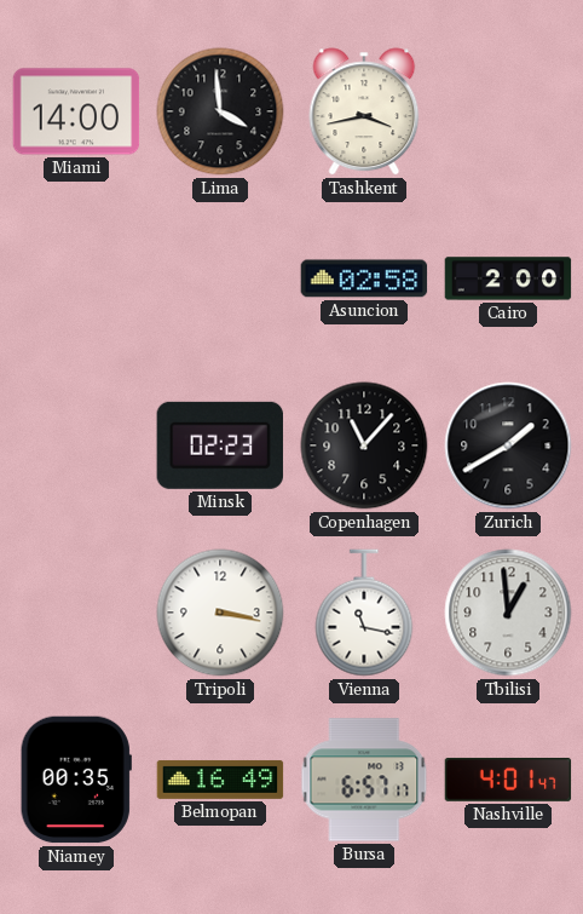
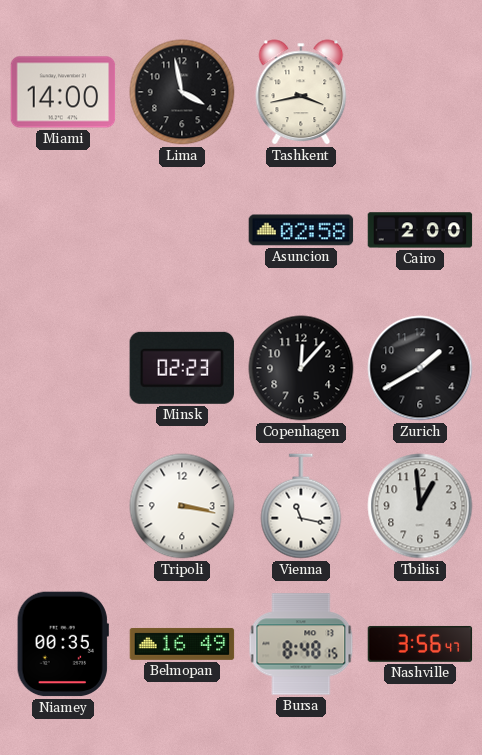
Lima: 3:59 -> 3:58 (182, 92)
Copenhagen: 11:07 -> 12:07 (301, 368)
Bursa: 6:57 -> 8:48 (301, 644)
Nashville: 4:01 -> 3:56 (420, 644)
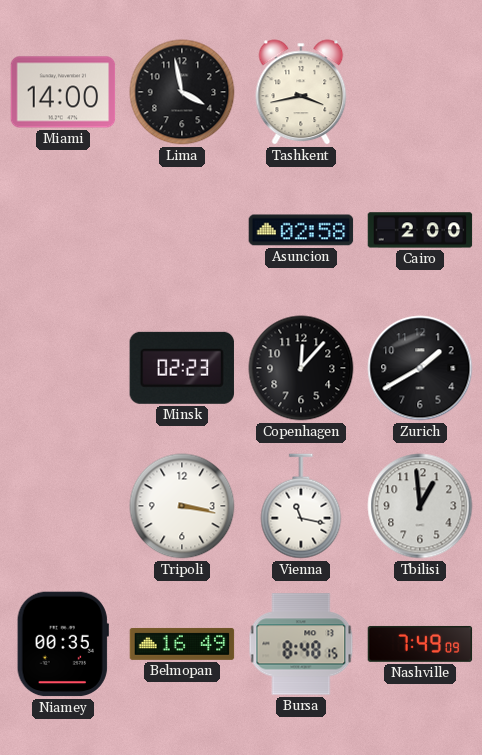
Nashville: 3:56 -> 7:49 (420, 644)
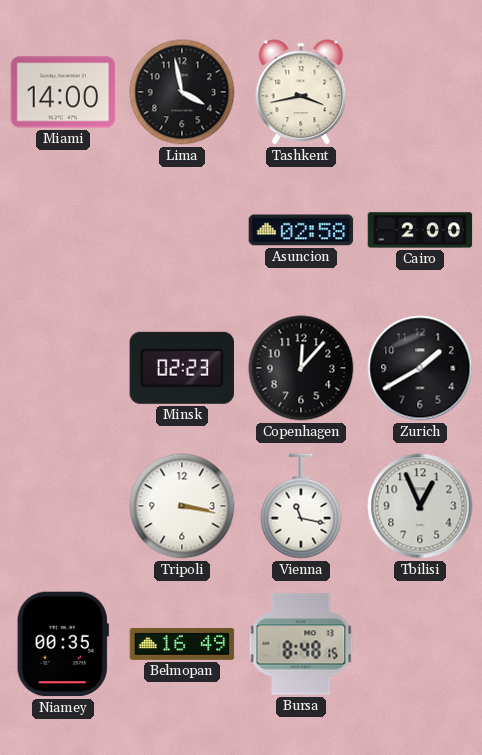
Tbilisi: 12:59 -> 12:56 (420, 506)
Nashville: 7:49 -> none (420, 644)
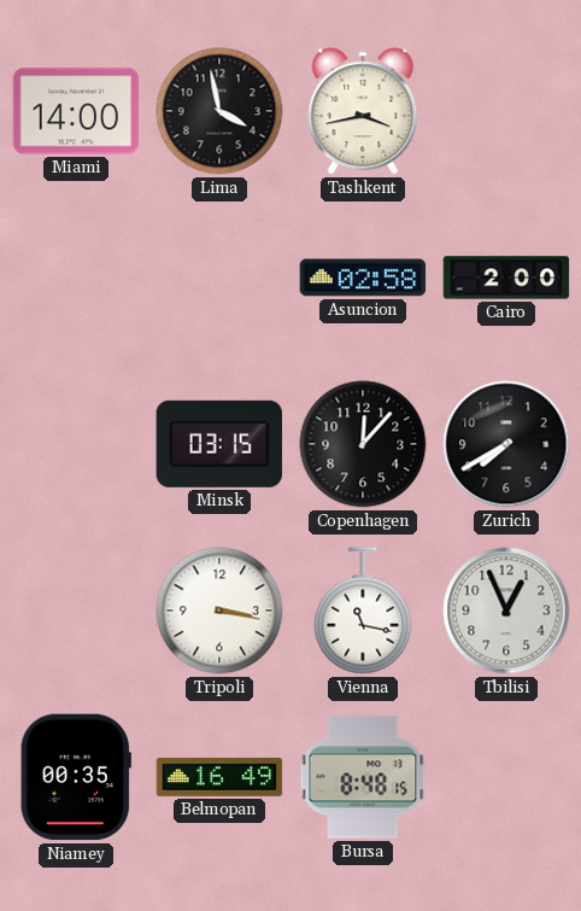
Minsk: 02:23 -> 03:15 (219, 444)
Zurich: 1:40 -> 7:40 (506, 444)
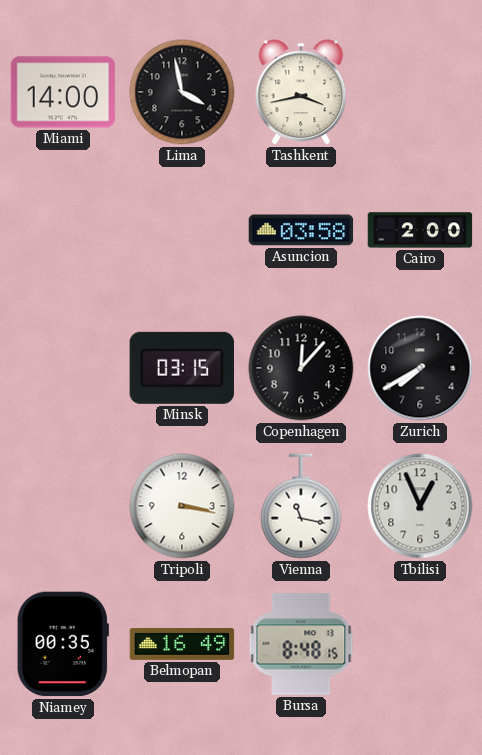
Asuncion: 02:58 -> 03:58 (301, 230)
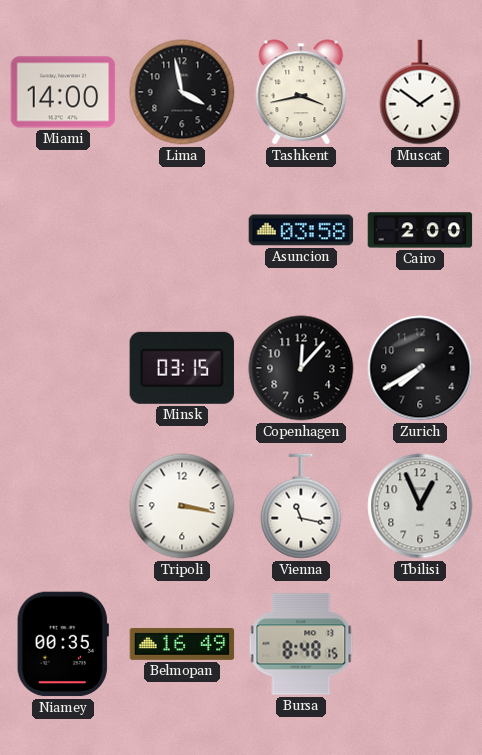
Muscat: none -> 1:51 (420, 92)
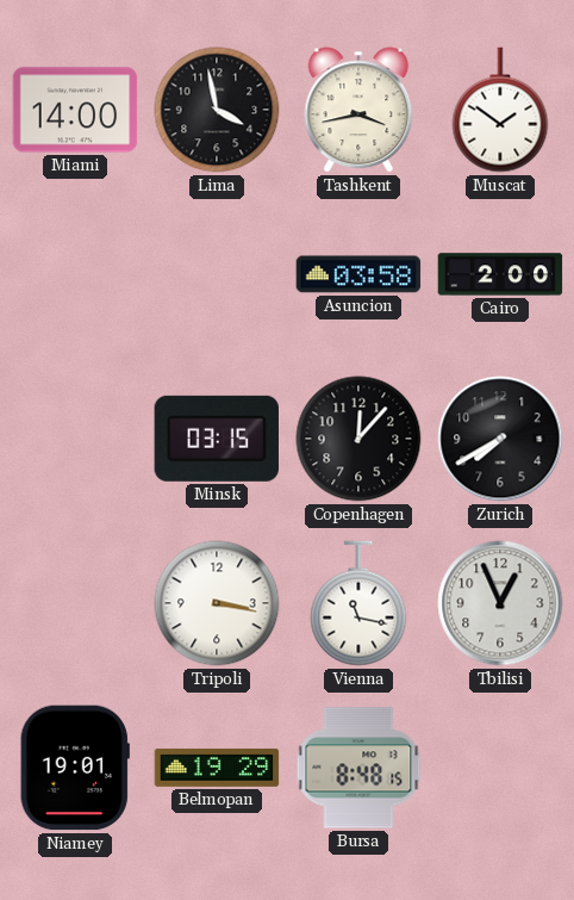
Niamey: 00:35 -> 19:01 (75, 768)
Belmopan: 16:49 -> 19:29 (217, 768)
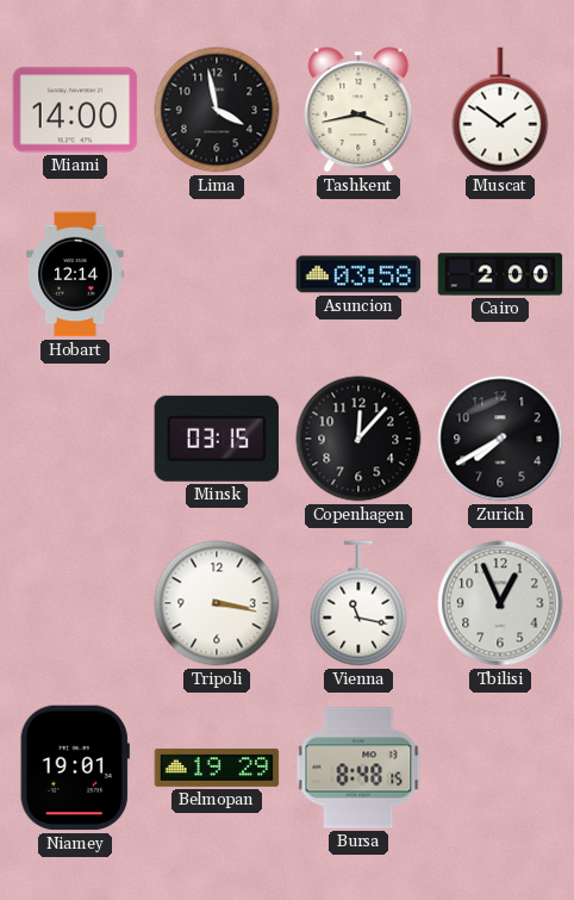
Hobart: none -> 12:14 (75, 274)
